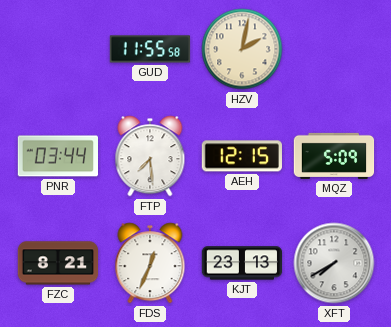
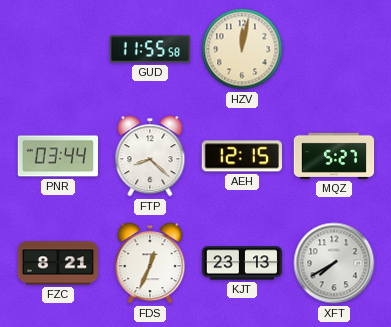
HZV: 2:02 -> 12:02 (242, 49)
FTP: 7:29 -> 8:22 (150, 156)
MQZ: 5:09 -> 5:27 (334, 156)
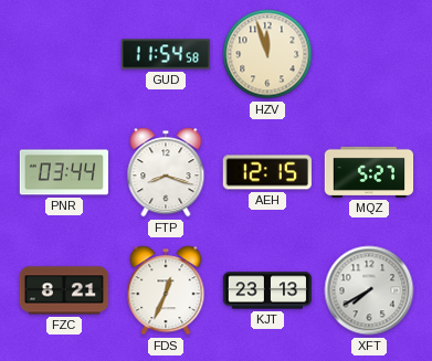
GUD: 11:55 -> 11:54 (166, 54)
HZV: 12:02 -> 11:57 (267, 54)
FTP: 8:22 -> 8:18 (166, 172)
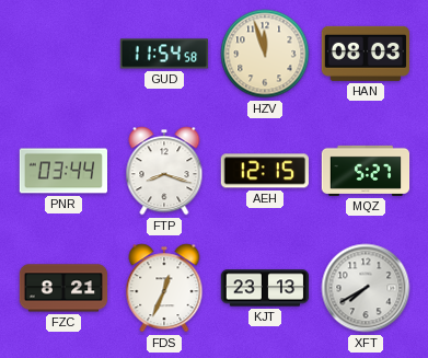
HAN: none -> 08:03 (365, 54)
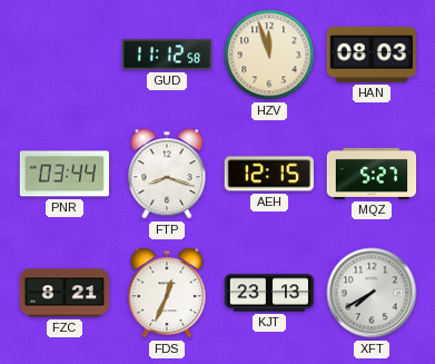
GUD: 11:54 -> 11:12 (167, 55)
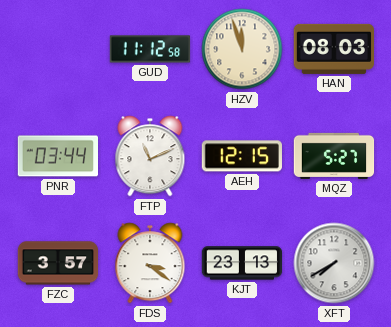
FTP: 8:18 -> 11:11 (150, 156)
FZC: 8:21 -> 3:57 (58, 263)
FDS: 12:34 -> 3:21 (150, 263)
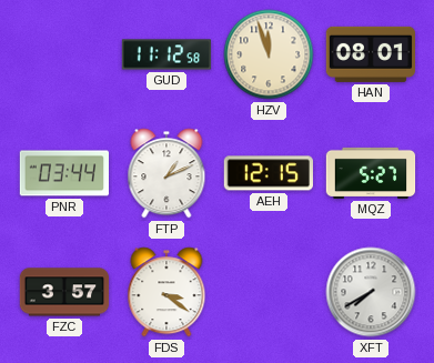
HAN: 08:03 -> 08:01 (370, 54)
FTP: 11:11 -> 1:11 (166, 173)
KJT: 23:13 -> none (242, 263)
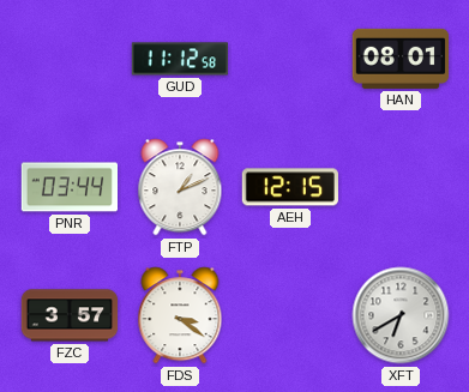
HZV: 11:57 -> none (269, 54)
MQZ: 5:27 -> none (371, 173)
XFT: 7:40 -> 6:40 (401, 315)
